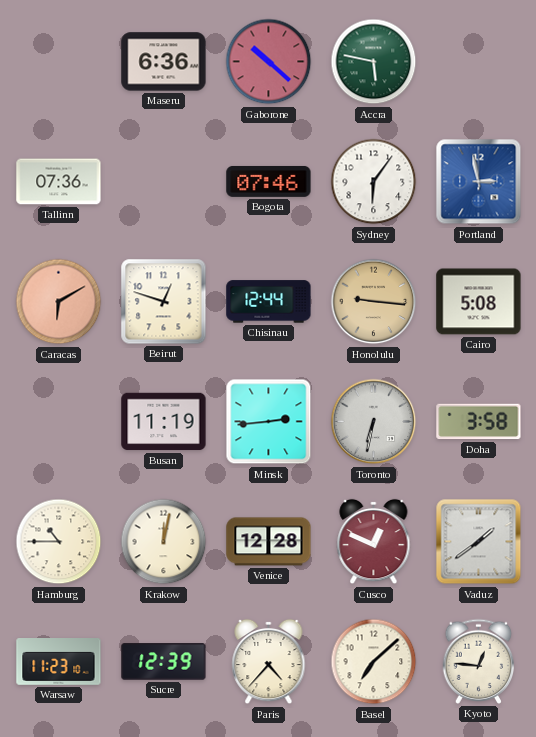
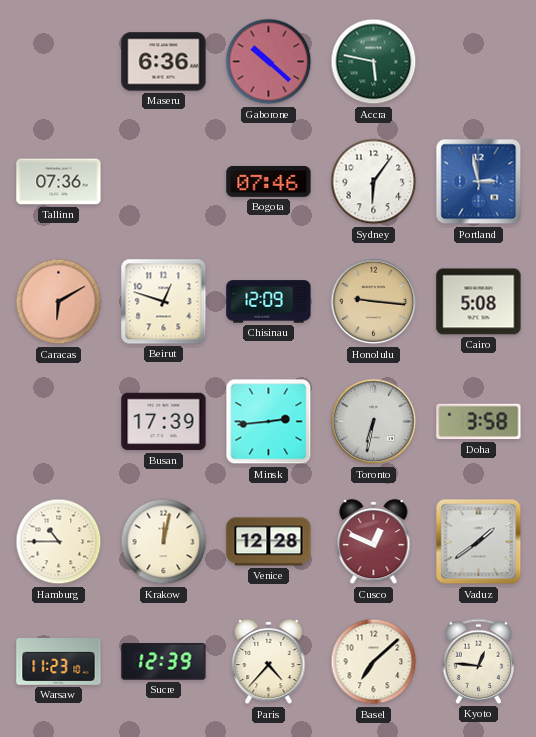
Chisinau: 12:44 -> 12:09 (269, 302)
Busan: 11:19 -> 17:39 (164, 422)
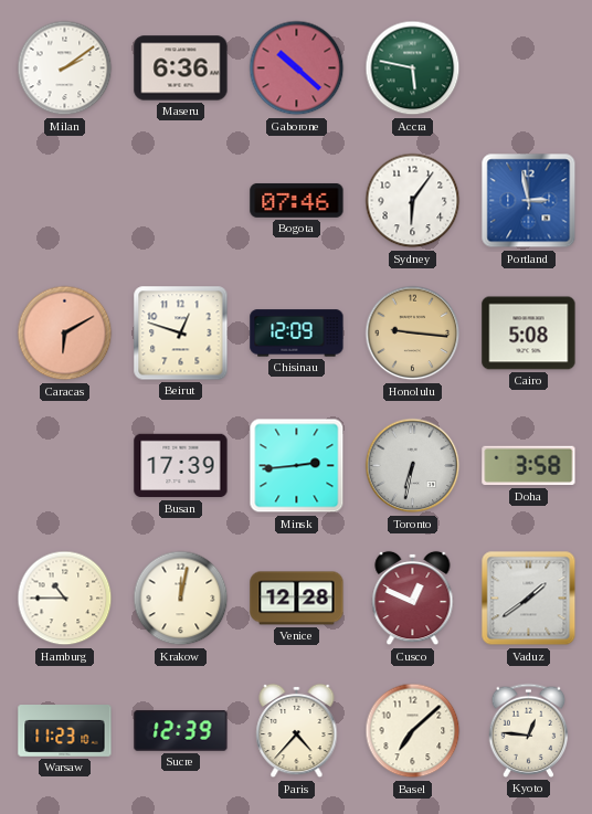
Milan: none -> 2:09 (65, 68)
Tallinn: 07:36 -> none (59, 182)
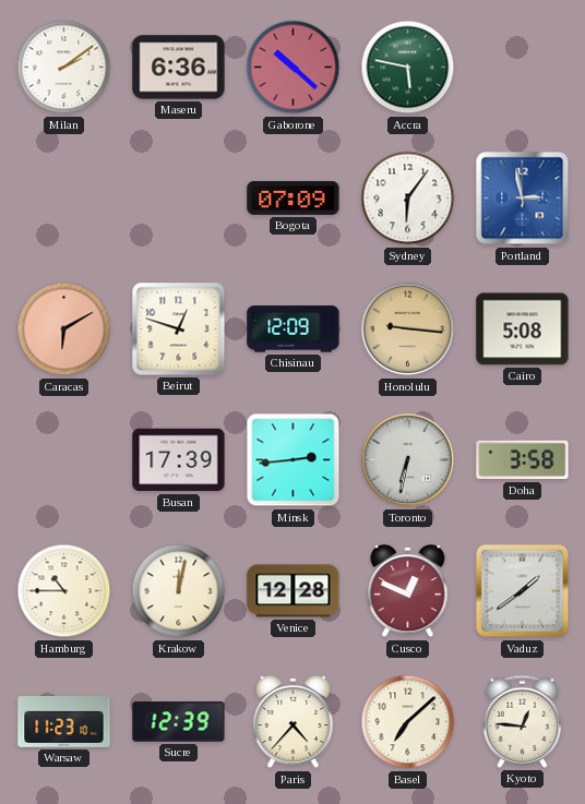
Bogota: 07:46 -> 07:09 (294, 197)
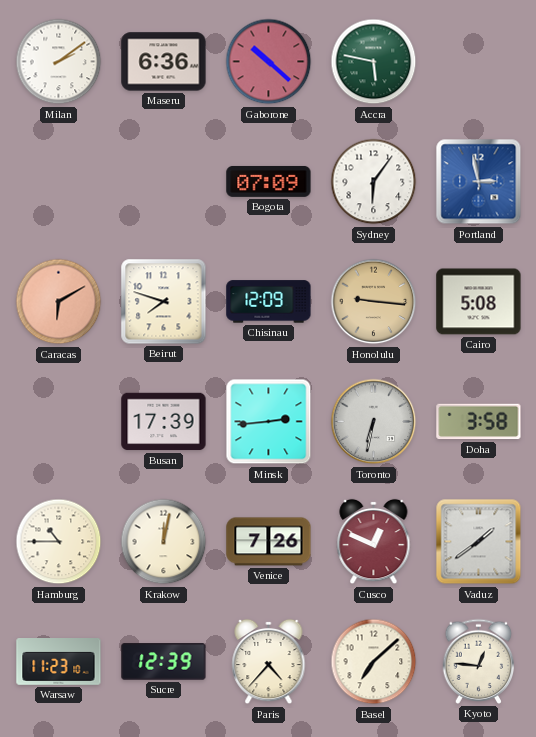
Beirut: 12:48 -> 7:48 (164, 302)
Venice: 12:28 -> 7:26 (269, 542)
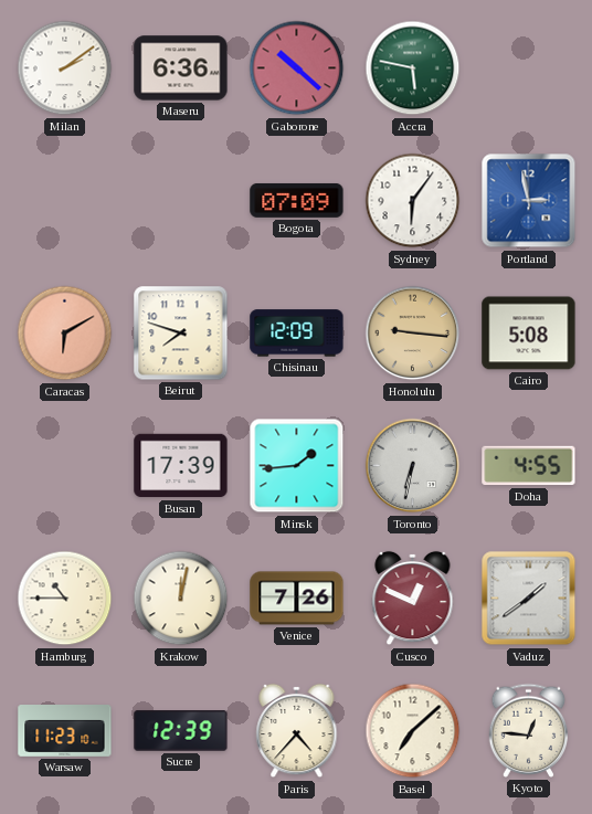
Minsk: 2:44 -> 1:44 (297, 466)
Doha: 3:58 -> 4:55 (529, 466)
